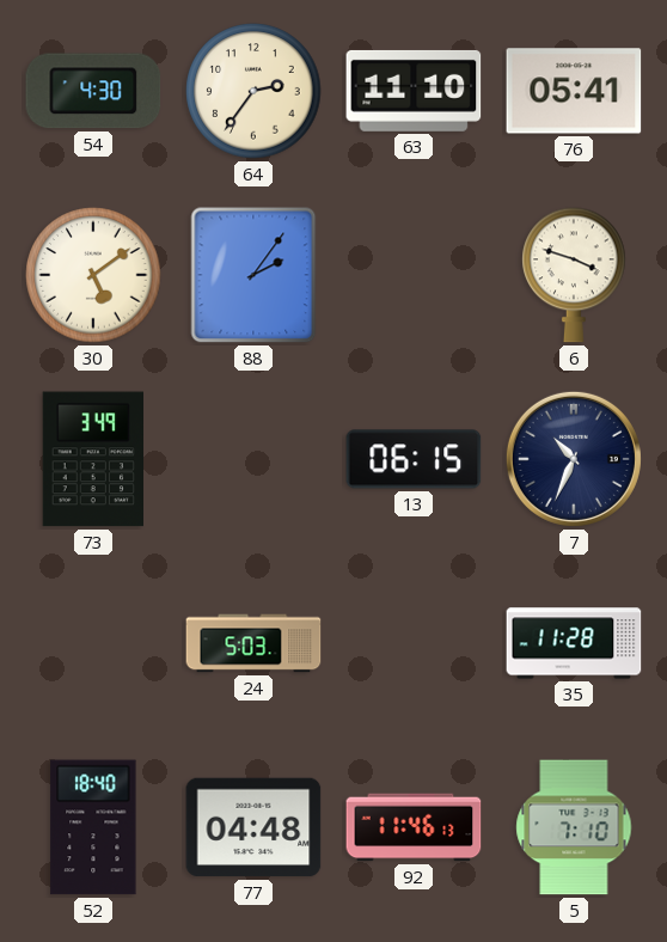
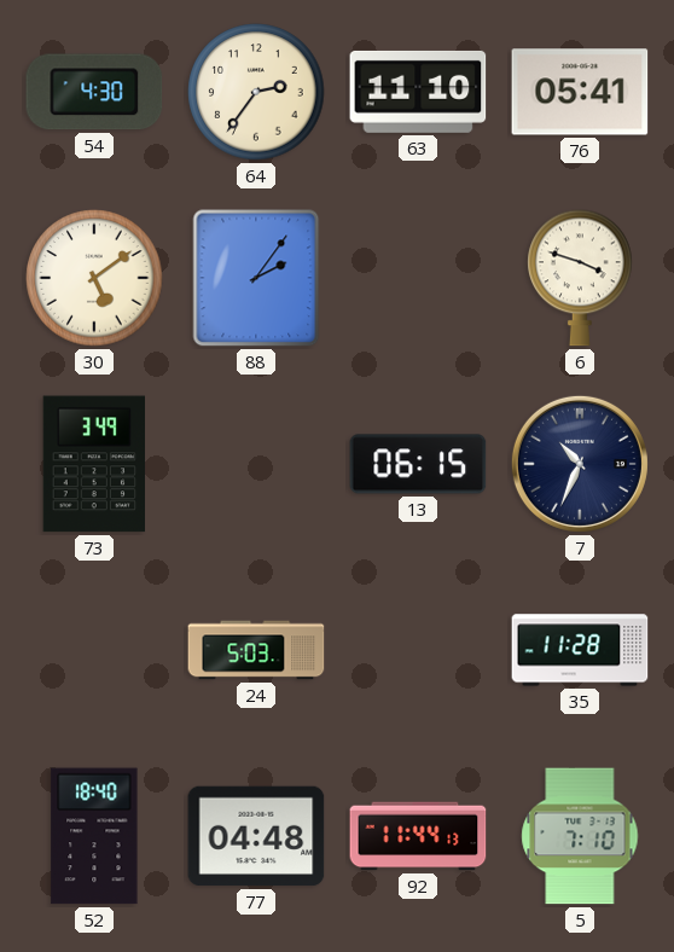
92: 11:46 -> 11:44 (418, 836)
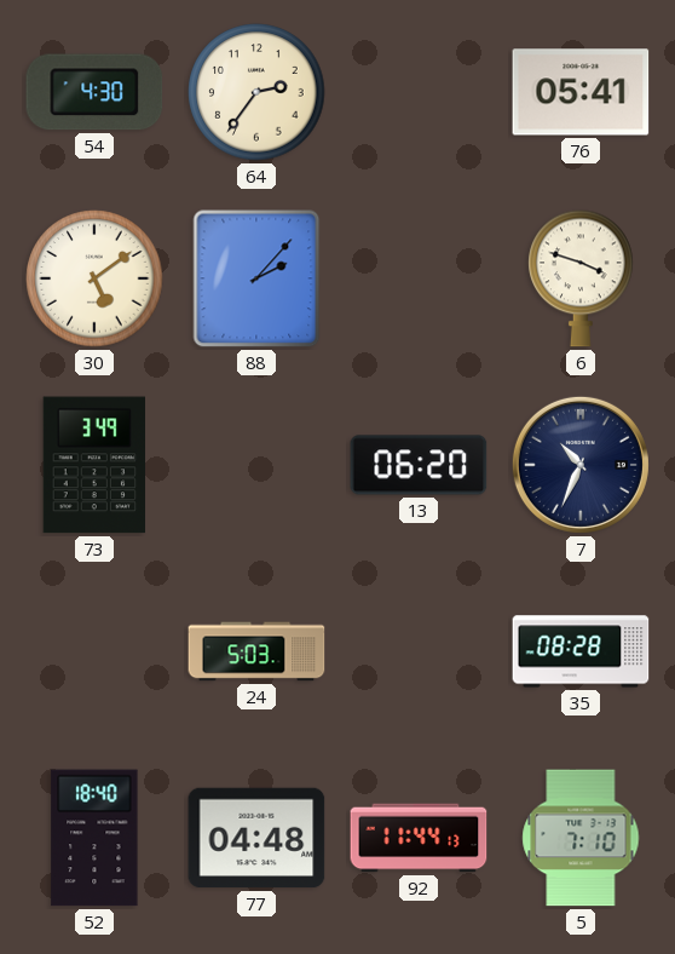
63: 11:10 -> none (418, 92)
88: 2:06 -> 2:07 (256, 278)
13: 06:15 -> 06:20 (419, 465)
35: 11:28 -> 08:28 (581, 651)
